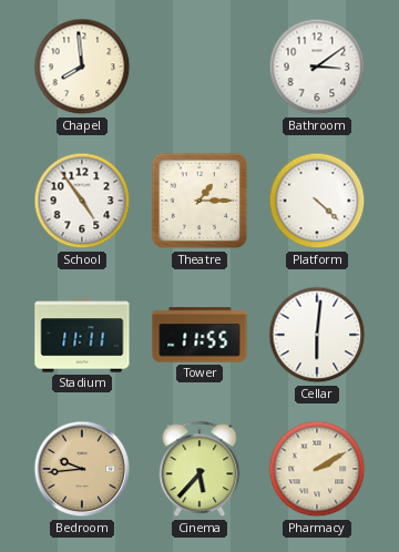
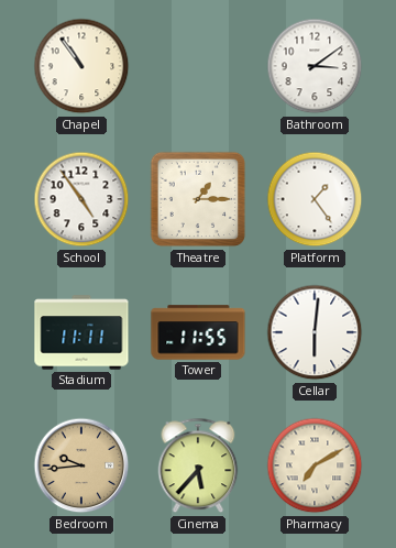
Chapel: 7:59 -> 10:54 (81, 66)
Platform: 4:22 -> 1:24 (315, 199)
Pharmacy: 2:10 -> 7:10 (315, 465)
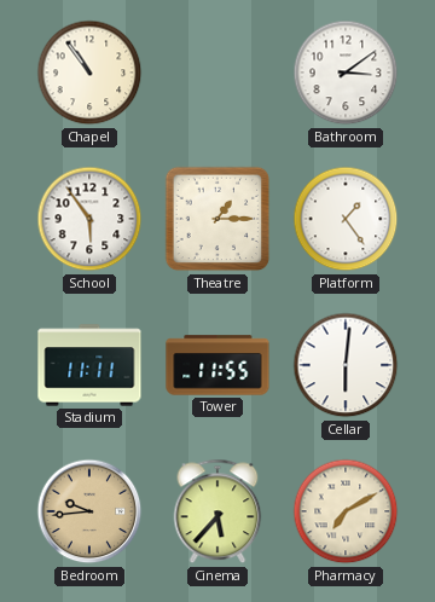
School: 4:54 -> 5:54 (89, 219)
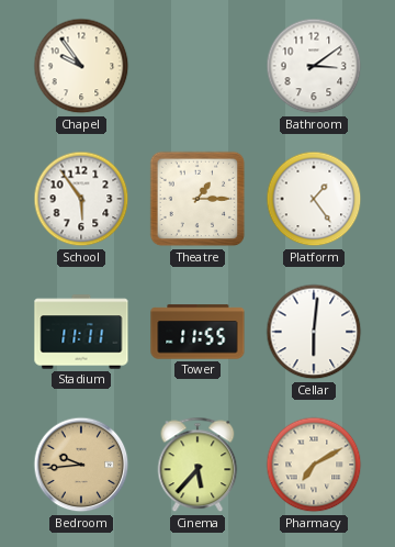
Chapel: 10:54 -> 9:54 (81, 66)
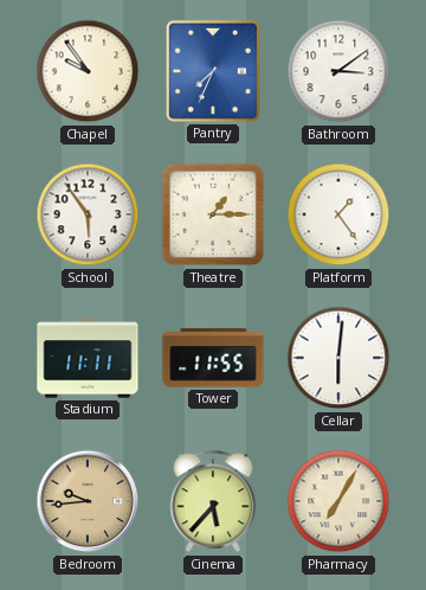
Pantry: none -> 7:34 (213, 71)
Pharmacy: 7:10 -> 7:05 (338, 501)
